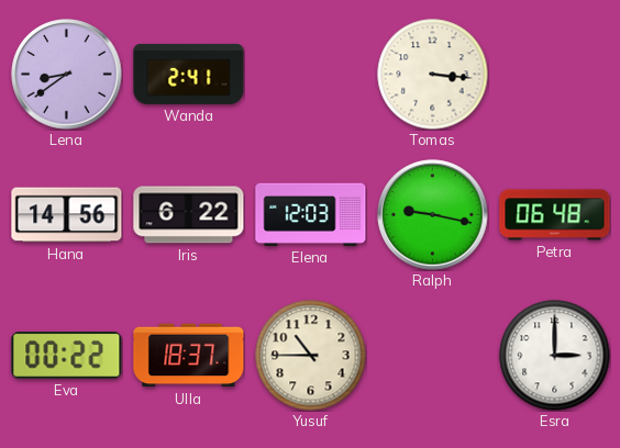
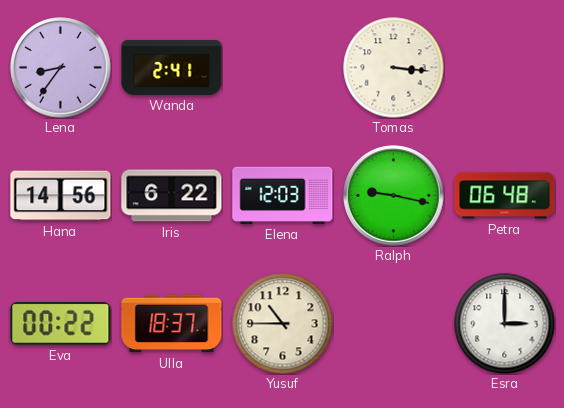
Lena: 8:39 -> 8:36 (61, 68)
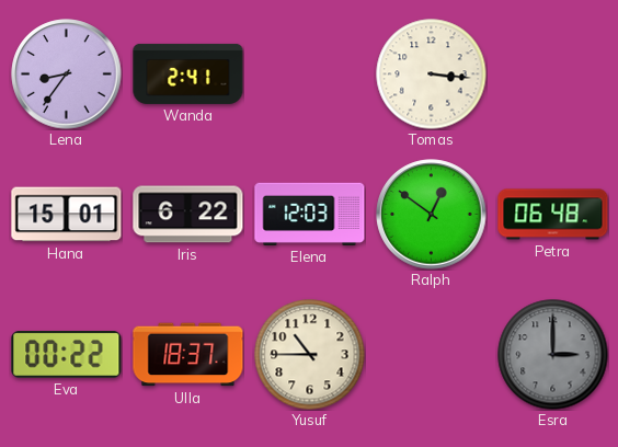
Hana: 14:56 -> 15:01 (67, 215)
Ralph: 9:17 -> 12:51 (432, 215)
Esra dial: white -> grey (553, 355)
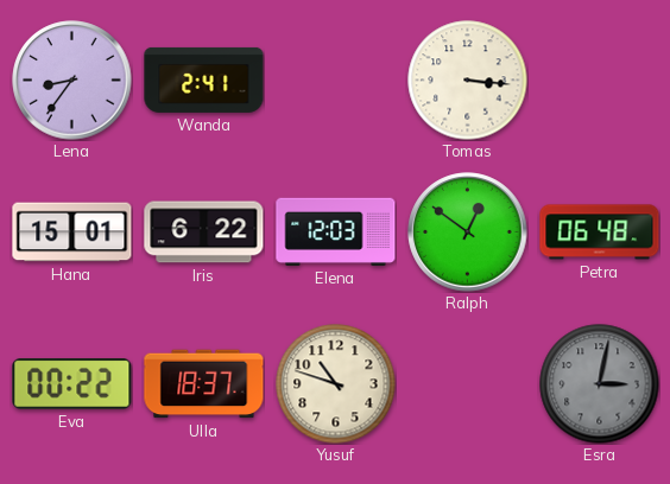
Yusuf: 10:45 -> 10:48 (336, 384)
Esra: 3:00 -> 3:02 (600, 384)
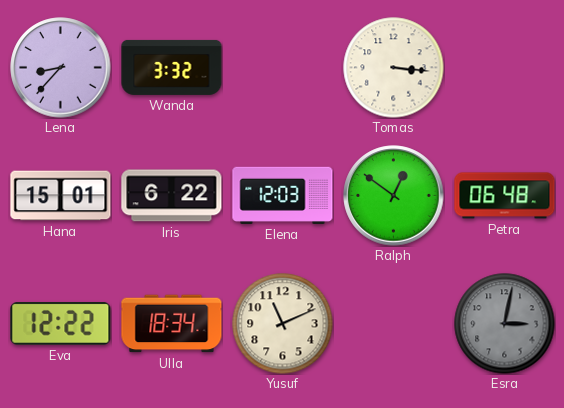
Lena: 8:36 -> 8:37 (61, 68)
Wanda: 2:41 -> 3:32 (172, 67)
Eva: 00:22 -> 12:22 (61, 324)
Ulla: 18:37 -> 18:34 (172, 324)
Yusuf: 10:48 -> 11:11 (283, 324)
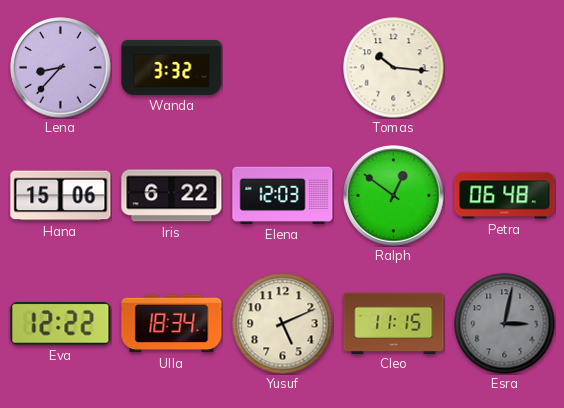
Tomas: 3:16 -> 10:16 (394, 68)
Hana: 15:01 -> 15:06 (61, 196)
Yusuf: 11:11 -> 5:11 (283, 324)
Cleo: none -> 11:15 (394, 323)
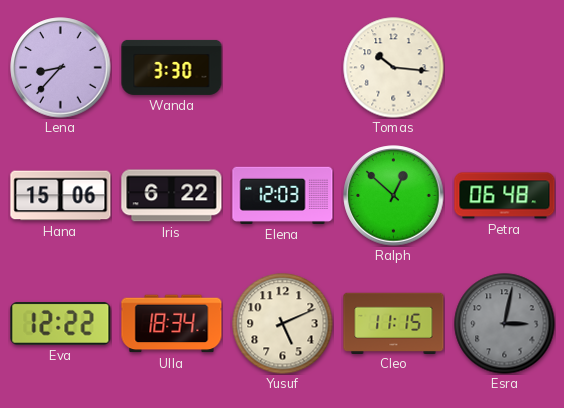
Wanda: 3:32 -> 3:30 (172, 67)
Ralph: 12:51 -> 12:52 (394, 196)
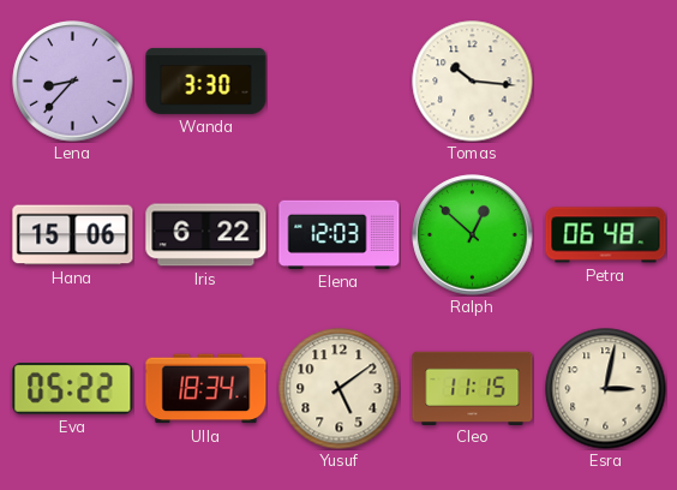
Eva: 12:22 -> 05:22 (73, 389)
Yusuf: 5:11 -> 5:09 (340, 389)
Esra dial: grey -> cream (606, 389)
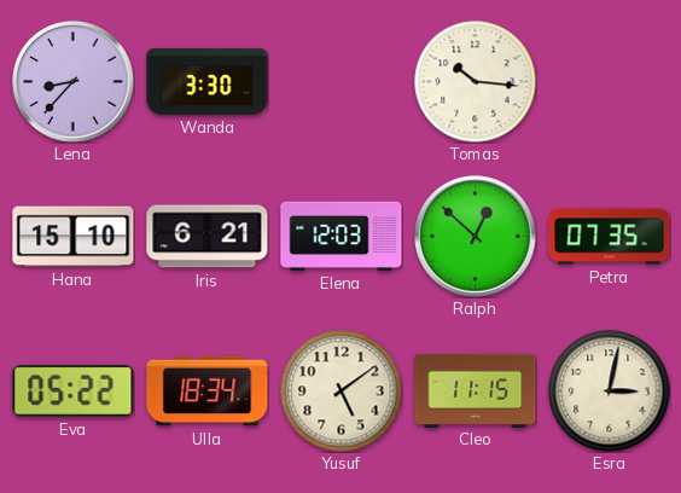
Hana: 15:06 -> 15:10 (74, 237)
Iris: 6:22 -> 6:21 (208, 237)
Petra: 06:48 -> 07:35 (610, 237)
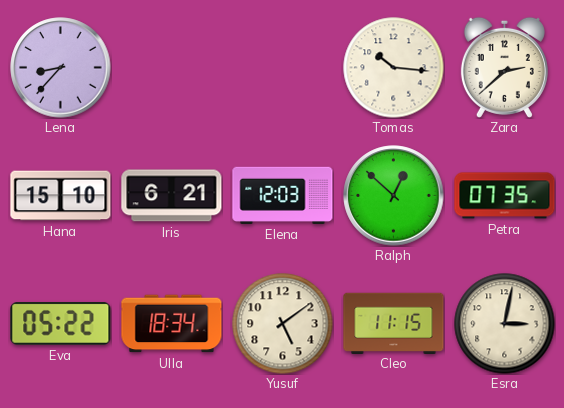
Wanda: 3:30 -> none (208, 81)
Zara: none -> 2:38 (504, 67)
